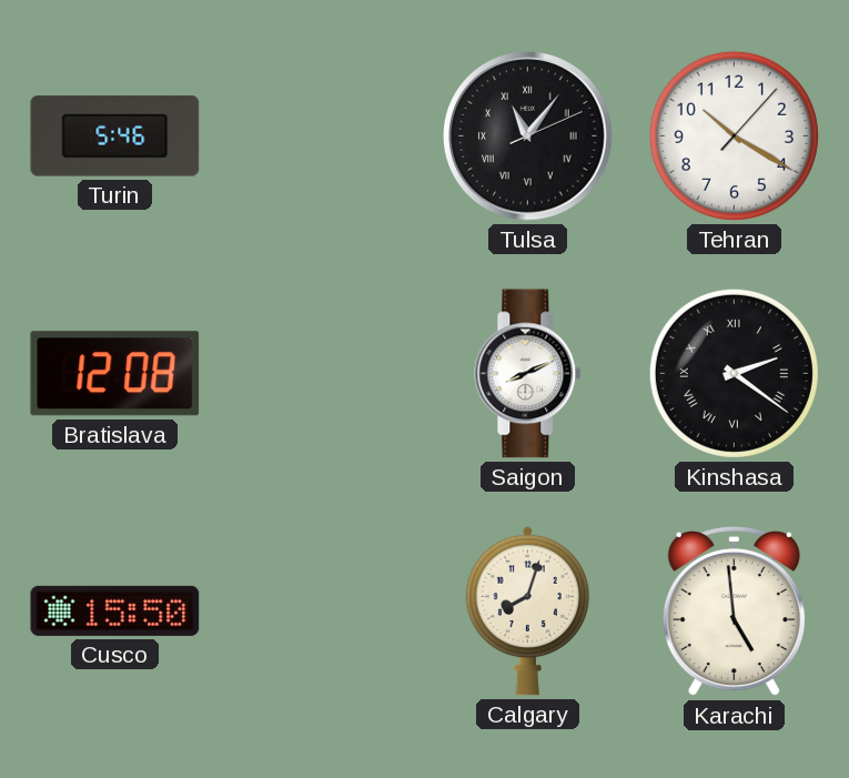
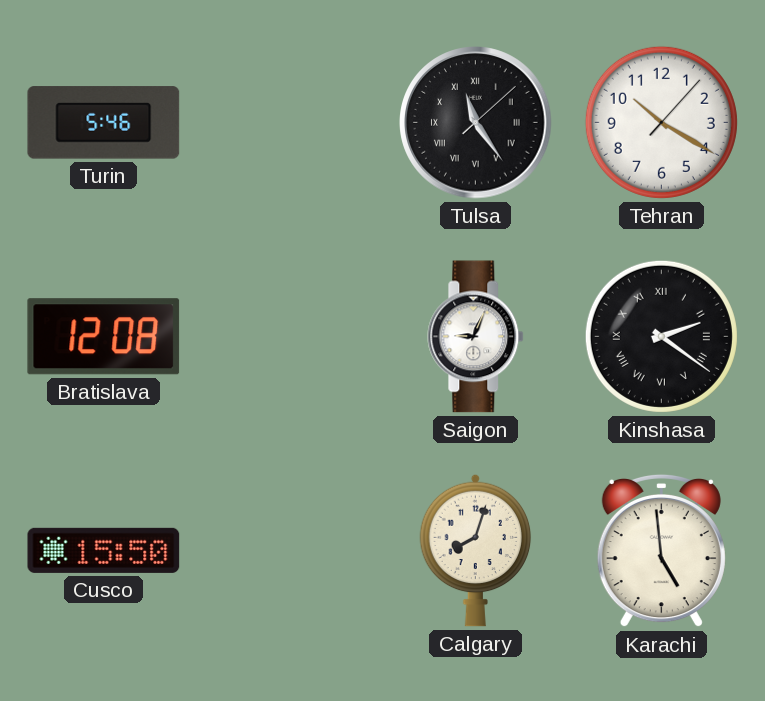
Tulsa: 11:06 -> 11:24 (476, 123)
Saigon: 8:11 -> 9:04 (476, 337)
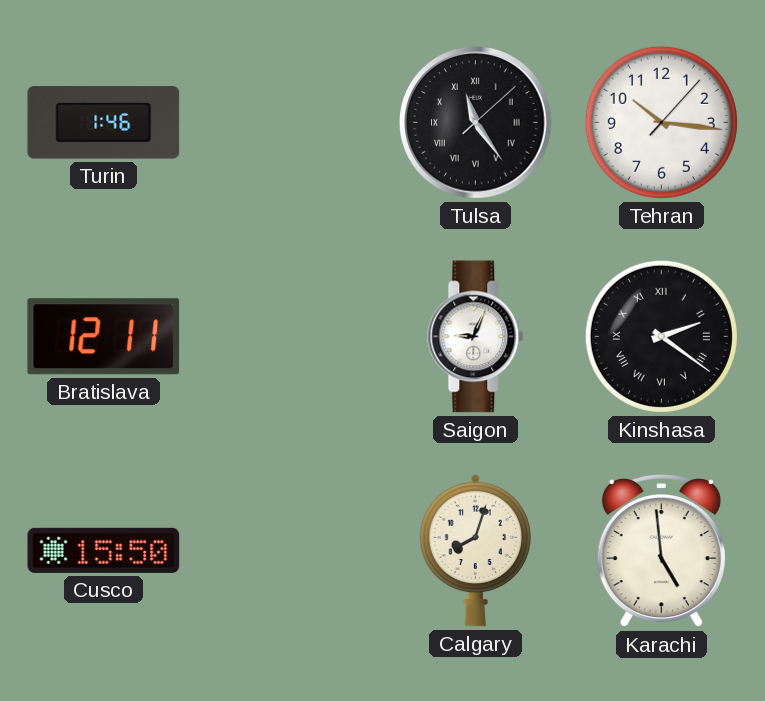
Turin: 5:46 -> 1:46 (104, 123)
Tehran: 10:20 -> 10:16 (661, 122)
Bratislava: 12:08 -> 12:11 (104, 337)
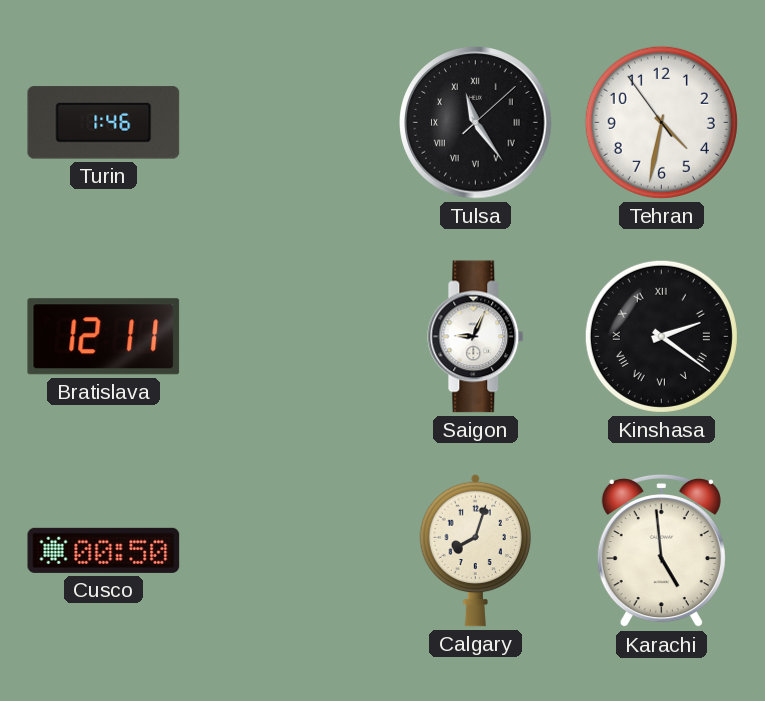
Tehran: 10:16 -> 4:31 (661, 122)
Cusco: 15:50 -> 00:50 (104, 550)
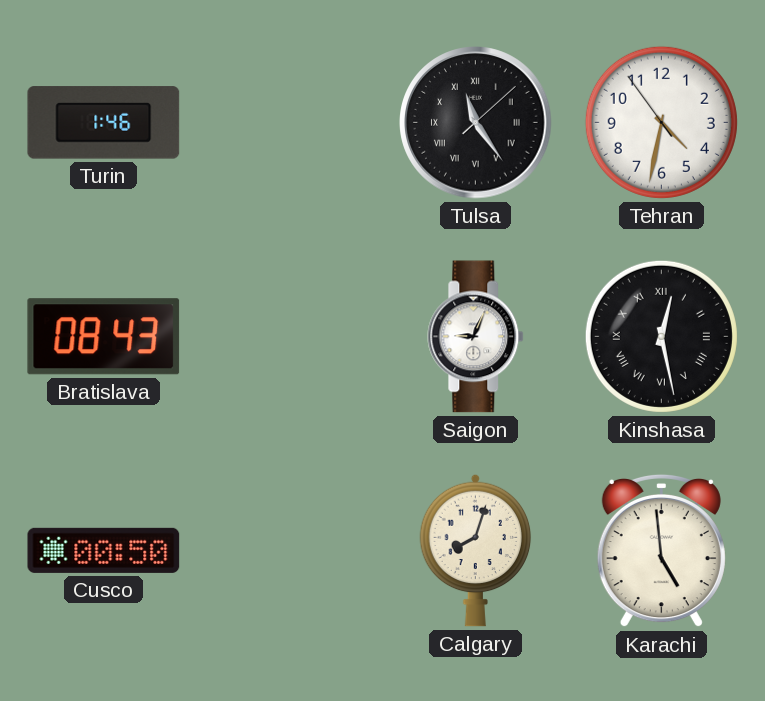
Bratislava: 12:11 -> 08:43 (104, 337)
Kinshasa: 2:21 -> 12:28 (661, 336)
